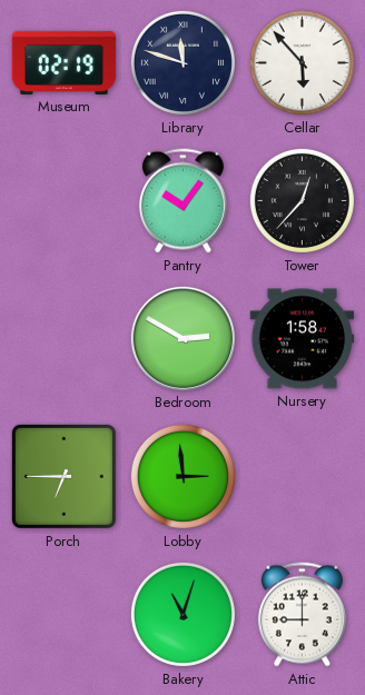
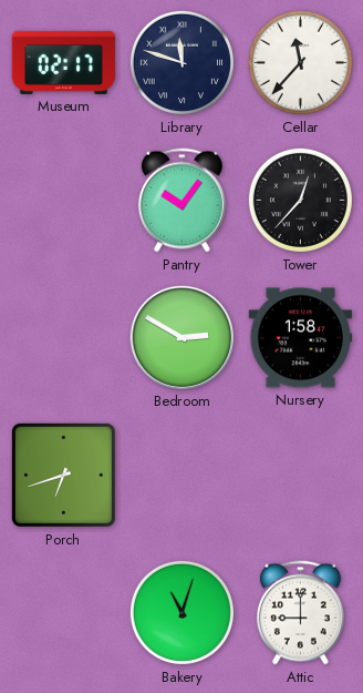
Museum: 02:19 -> 02:17 (64, 62)
Cellar: 5:53 -> 11:37 (300, 62)
Porch: 6:45 -> 6:42 (63, 475)
Lobby: 2:59 -> none (182, 476)
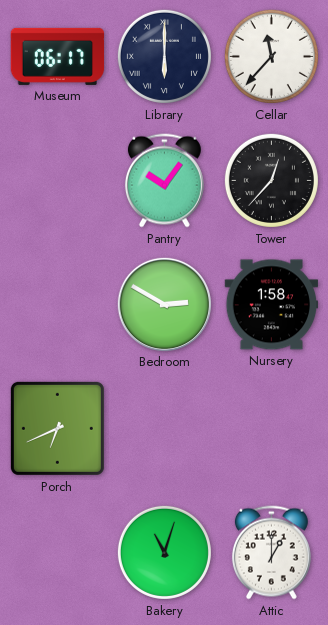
Museum: 02:17 -> 06:17 (58, 56)
Library: 11:48 -> 6:00 (164, 56)
Porch: 6:42 -> 6:41 (57, 428)
Attic: 9:00 -> 1:00 (271, 553)
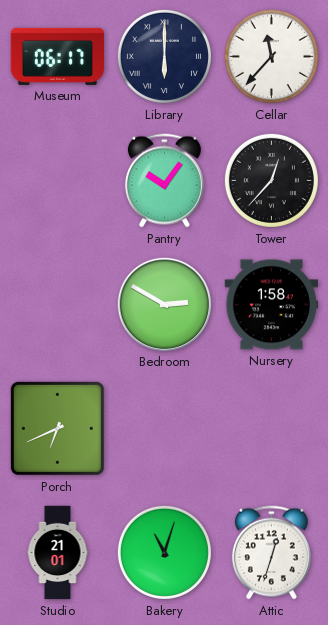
Studio: none -> 21:01 (58, 553)
Attic: 1:00 -> 12:33 (271, 553)
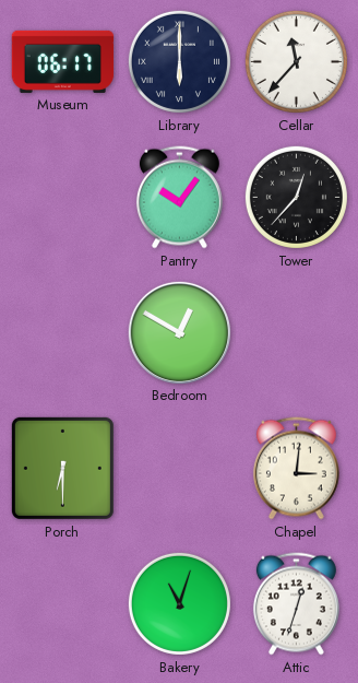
Bedroom: 2:50 -> 12:50 (179, 332)
Nursery: 1:58 -> none (272, 305)
Porch: 6:41 -> 6:30 (62, 468)
Chapel: none -> 3:01 (296, 469)
Studio: 21:01 -> none (58, 553)
